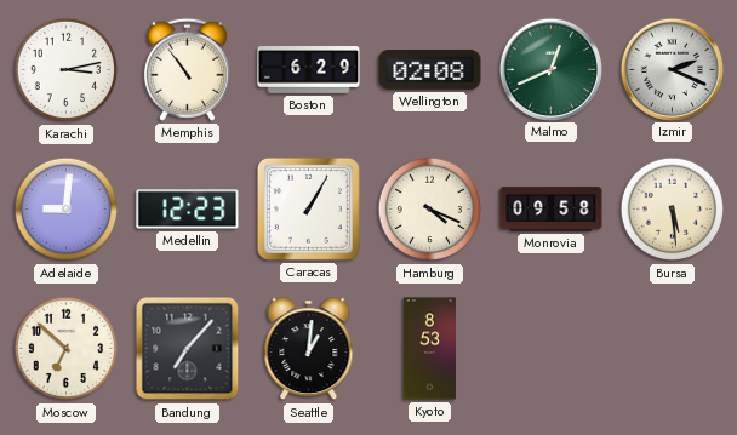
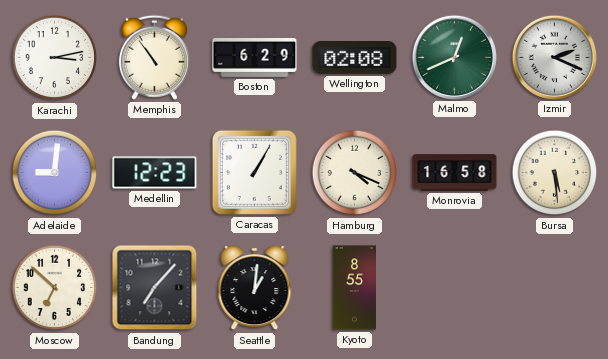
Monrovia: 09:58 -> 16:58 (455, 173)
Kyoto: 8:53 -> 8:55 (354, 288)
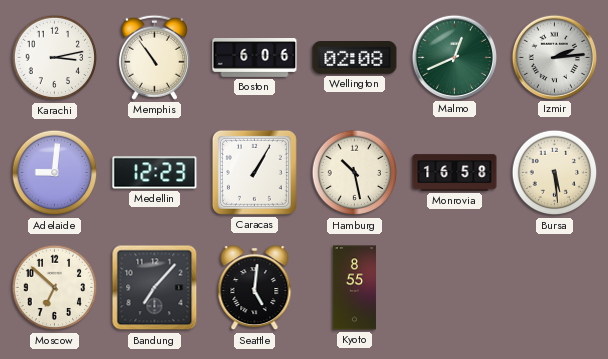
Boston: 6:29 -> 6:06 (255, 58)
Izmir: 2:19 -> 2:14 (554, 57)
Hamburg: 4:19 -> 10:28 (355, 173)
Seattle: 1:01 -> 5:01 (255, 288)
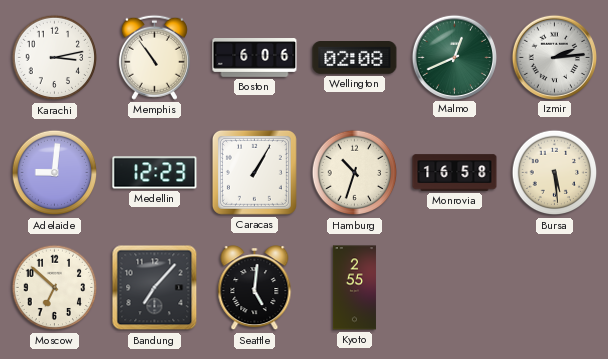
Hamburg: 10:28 -> 10:33 (355, 173)
Kyoto: 8:55 -> 2:55 (354, 288)
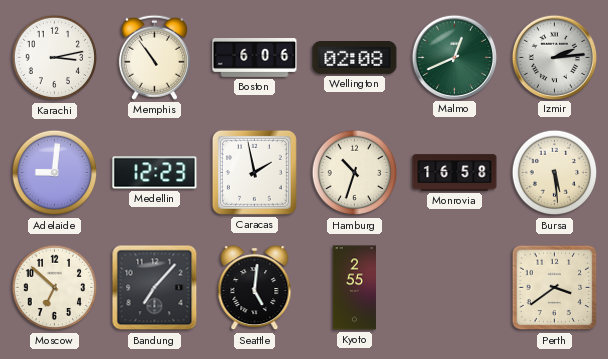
Caracas: 1:05 -> 1:58 (254, 172)
Perth: none -> 3:39 (555, 288)
